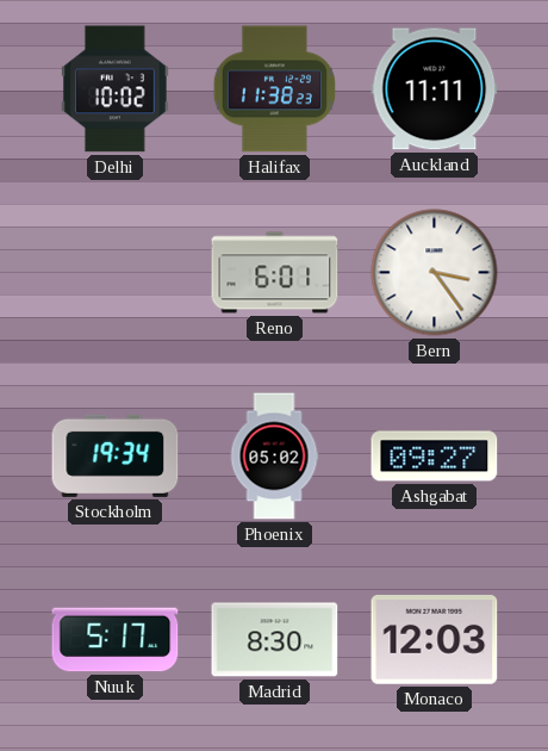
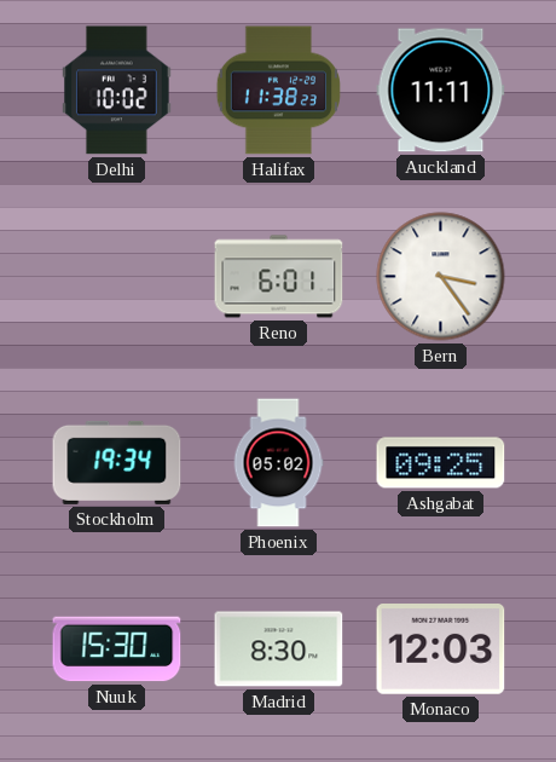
Ashgabat: 09:27 -> 09:25 (441, 463)
Nuuk: 5:17 -> 15:30 (117, 650)
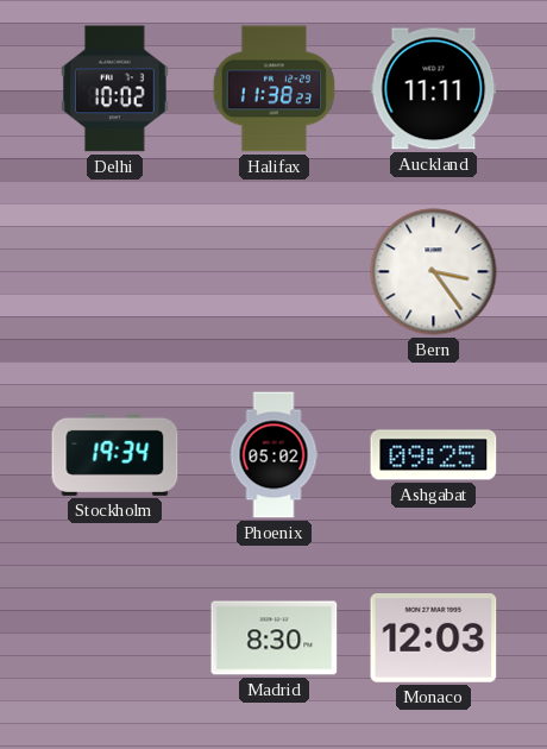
Reno: 6:01 -> none (279, 277)
Nuuk: 15:30 -> none (117, 650)
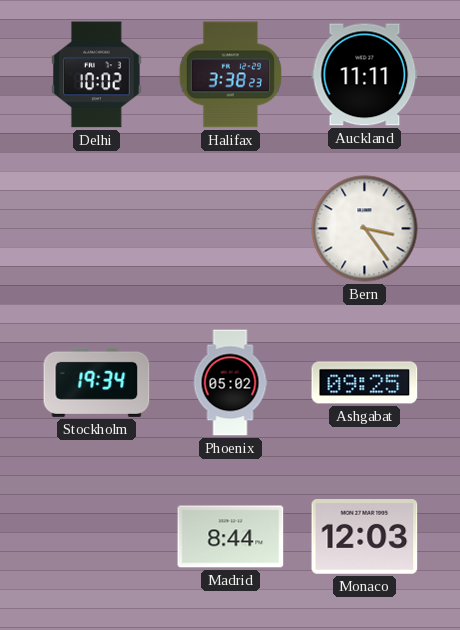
Halifax: 11:38 -> 3:38 (230, 75)
Madrid: 8:30 -> 8:44 (231, 537)
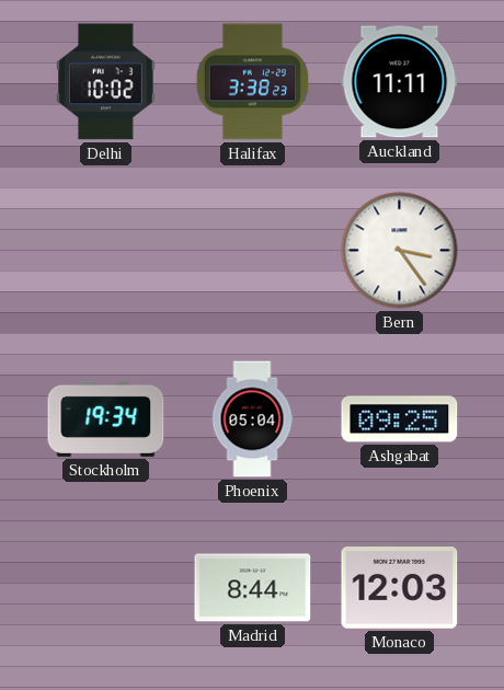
Phoenix: 05:02 -> 05:04 (252, 419)
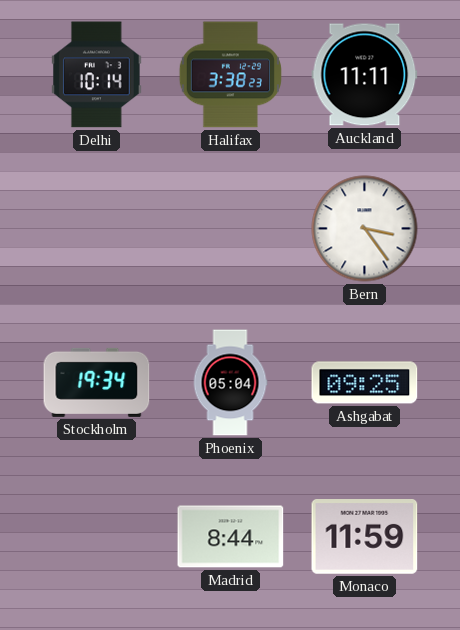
Delhi: 10:02 -> 10:14 (97, 75)
Monaco: 12:03 -> 11:59 (365, 537)
